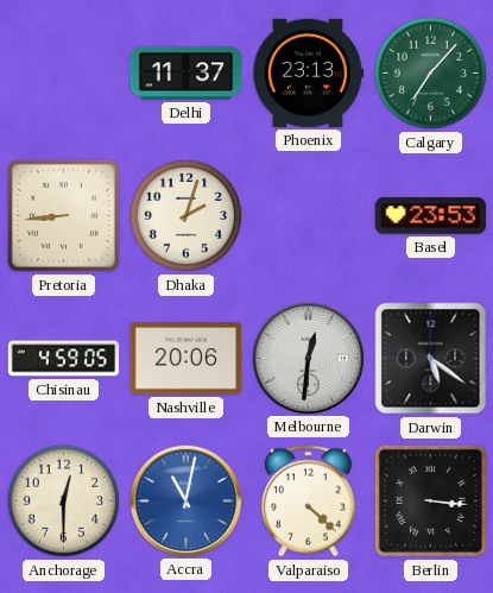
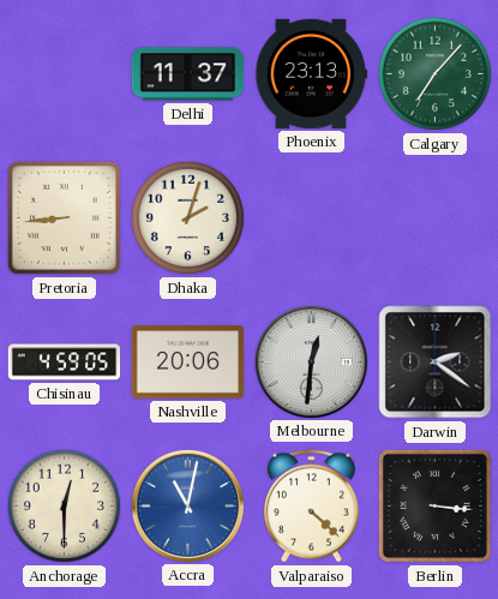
Basel: 23:53 -> none (431, 216)
Darwin: 5:21 -> 2:21 (436, 363)
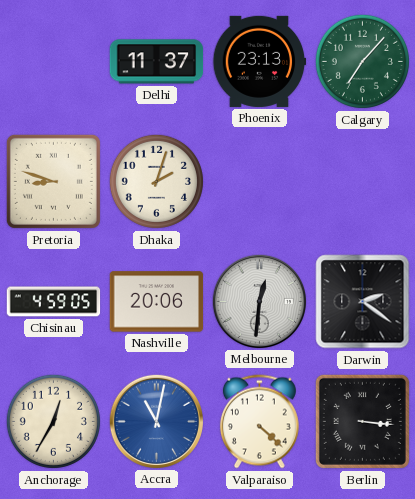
Pretoria: 8:44 -> 8:48 (53, 181)
Anchorage: 12:30 -> 12:35 (53, 421)
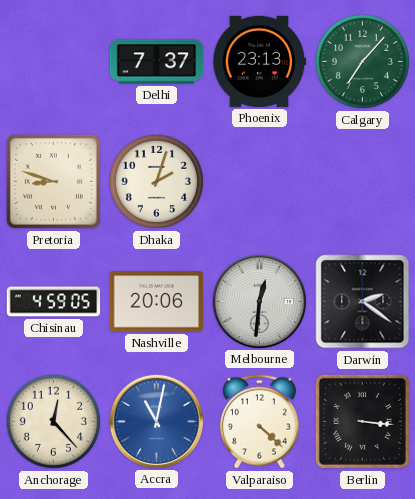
Delhi: 11:37 -> 7:37 (157, 62)
Anchorage: 12:35 -> 12:23 (53, 421)
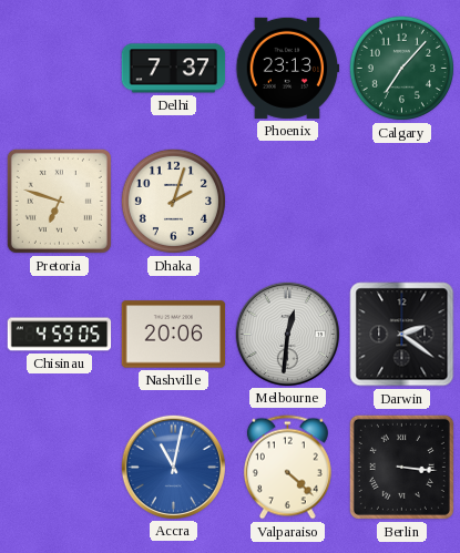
Pretoria: 8:48 -> 6:48 (59, 201)
Anchorage: 12:23 -> none (53, 421)
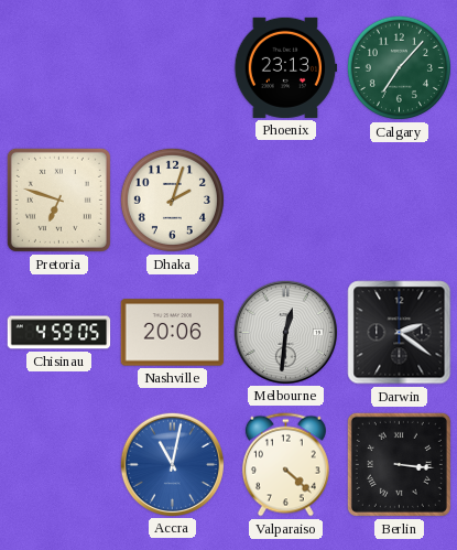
Delhi: 7:37 -> none (174, 69)
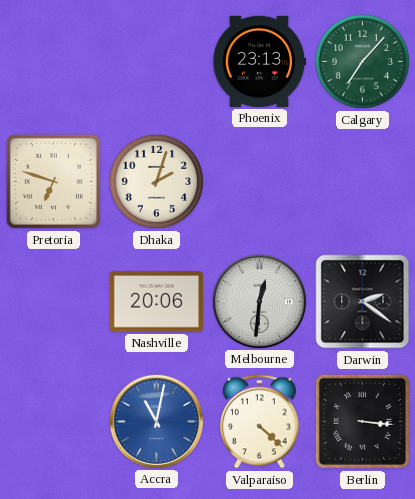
Chisinau: 4:59 -> none (59, 333)
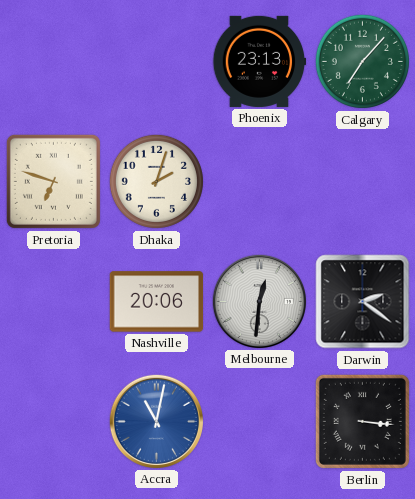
Valparaiso: 4:22 -> none (259, 422)
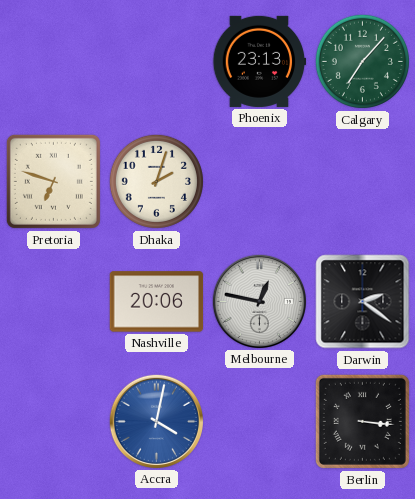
Melbourne: 12:31 -> 12:47 (259, 301)
Accra: 11:02 -> 4:02 (156, 421)
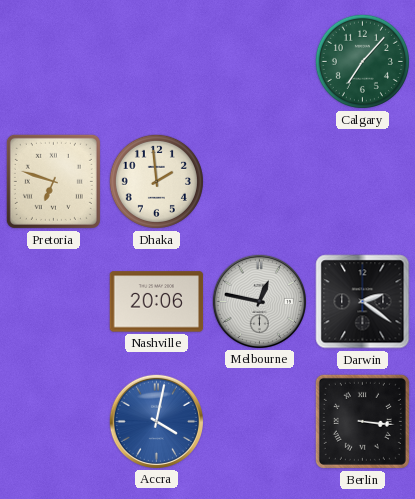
Phoenix: 23:13 -> none (260, 61)
Dhaka: 2:03 -> 1:59 (156, 181)
